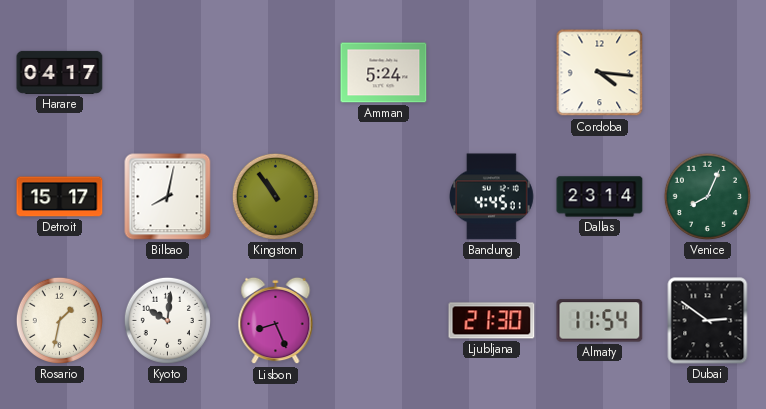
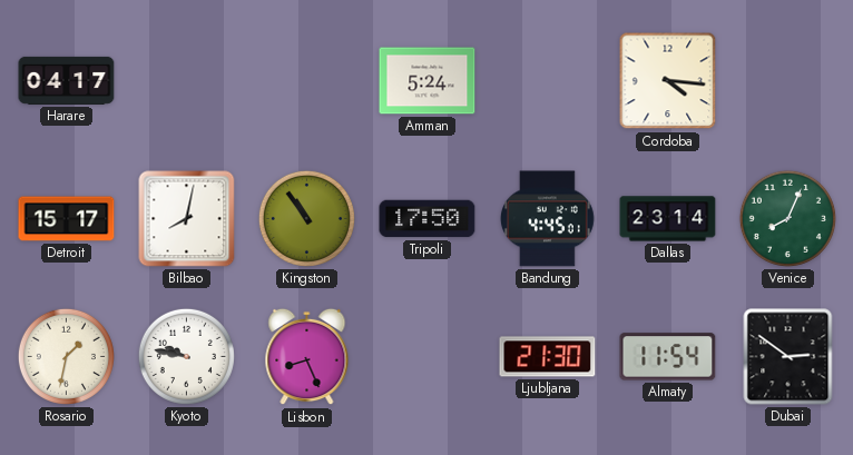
Tripoli: none -> 17:50 (428, 219)
Kyoto: 10:01 -> 9:47 (186, 356)
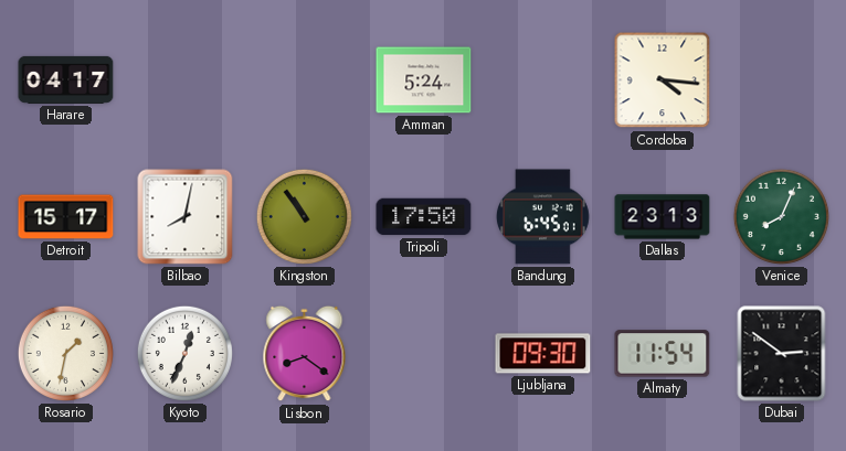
Bandung: 4:45 -> 6:45 (543, 217)
Dallas: 23:14 -> 23:13 (663, 217)
Kyoto: 9:47 -> 12:34 (184, 353)
Lisbon: 8:26 -> 8:21 (305, 354)
Ljubljana: 21:30 -> 09:30 (543, 354)
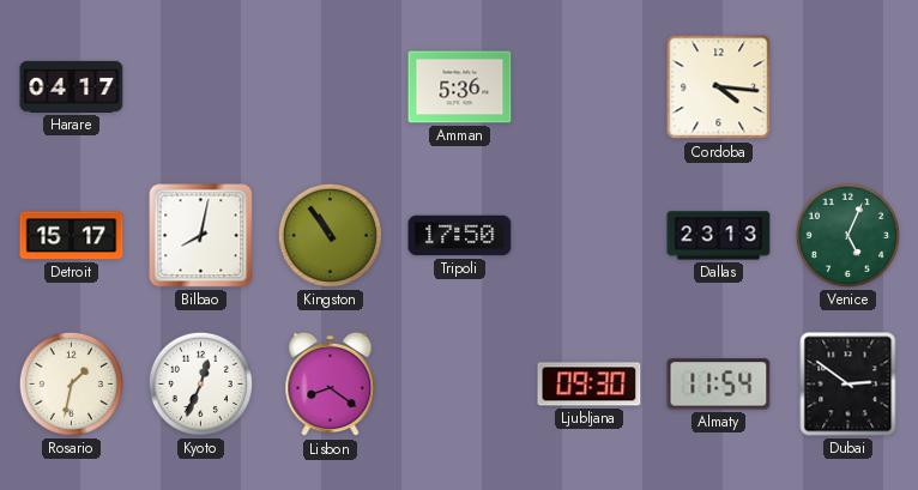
Amman: 5:24 -> 5:36 (460, 87)
Bandung: 6:45 -> none (543, 217)
Venice: 8:04 -> 5:04 (847, 235)
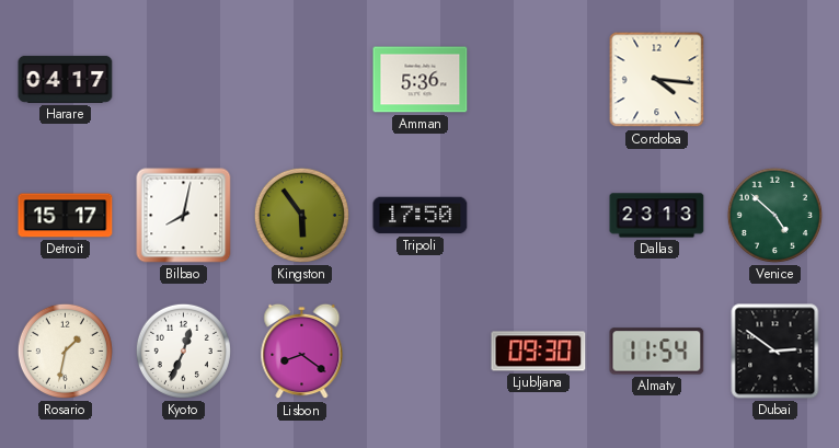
Kingston: 10:54 -> 5:54 (301, 215)
Venice: 5:04 -> 4:52 (774, 215)
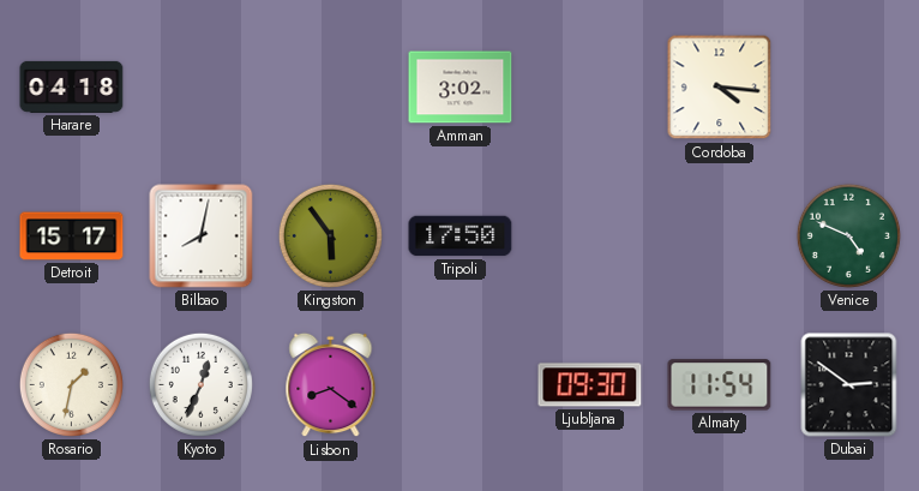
Harare: 04:17 -> 04:18 (72, 86)
Amman: 5:36 -> 3:02 (461, 88)
Dallas: 23:13 -> none (657, 216)
Venice: 4:52 -> 4:49 (848, 235)
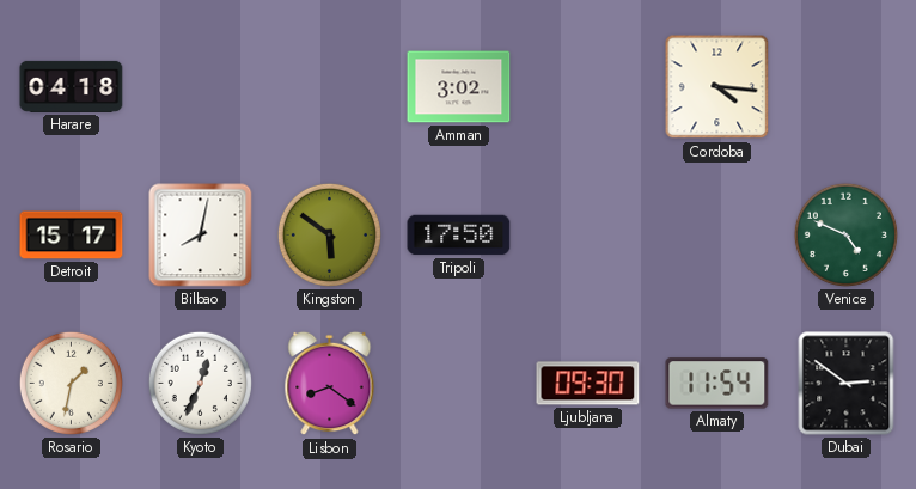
Kingston: 5:54 -> 5:51 (329, 234)
